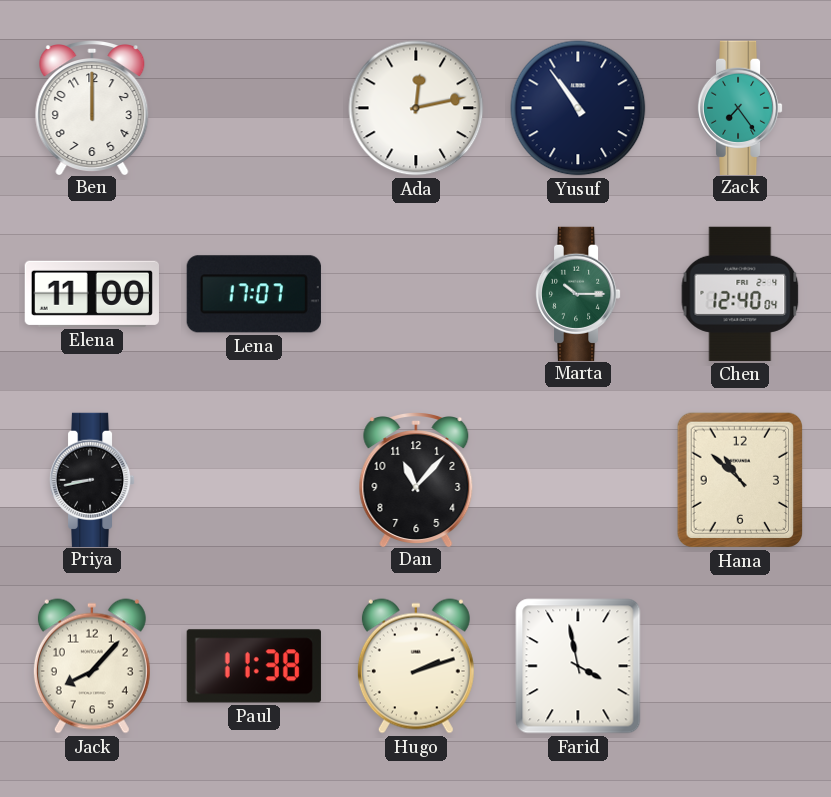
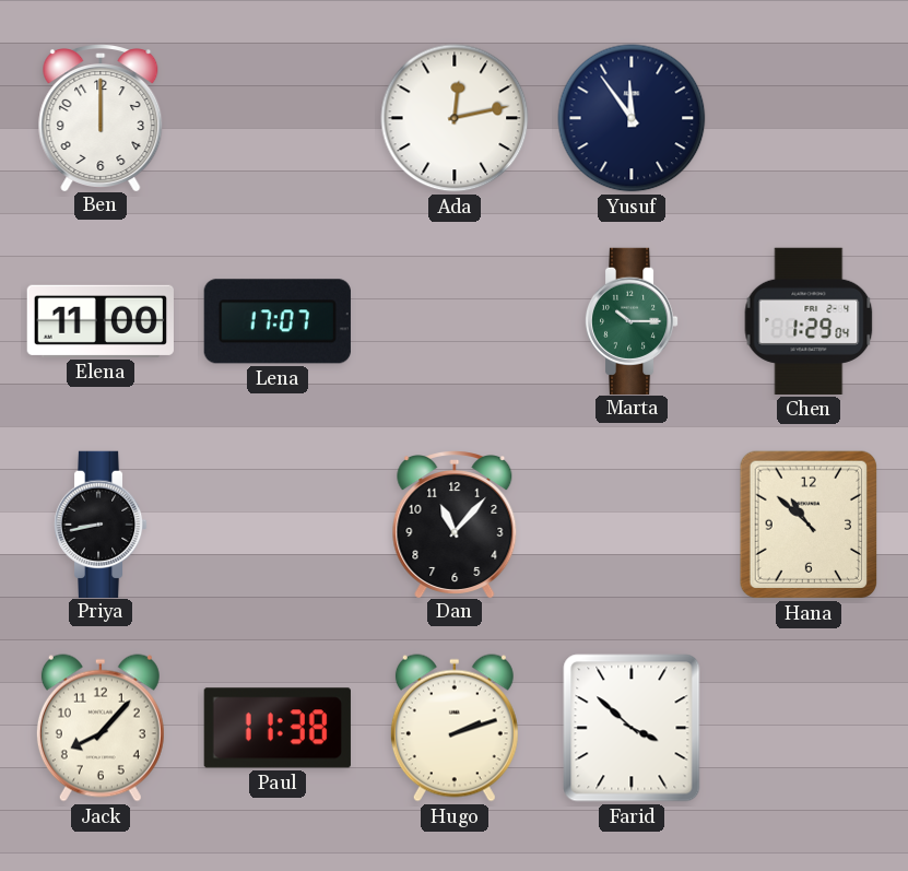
Yusuf: 10:54 -> 11:54 (632, 118)
Zack: 7:24 -> none (740, 107)
Chen: 12:40 -> 1:29 (809, 321)
Farid: 3:58 -> 3:52 (632, 728)
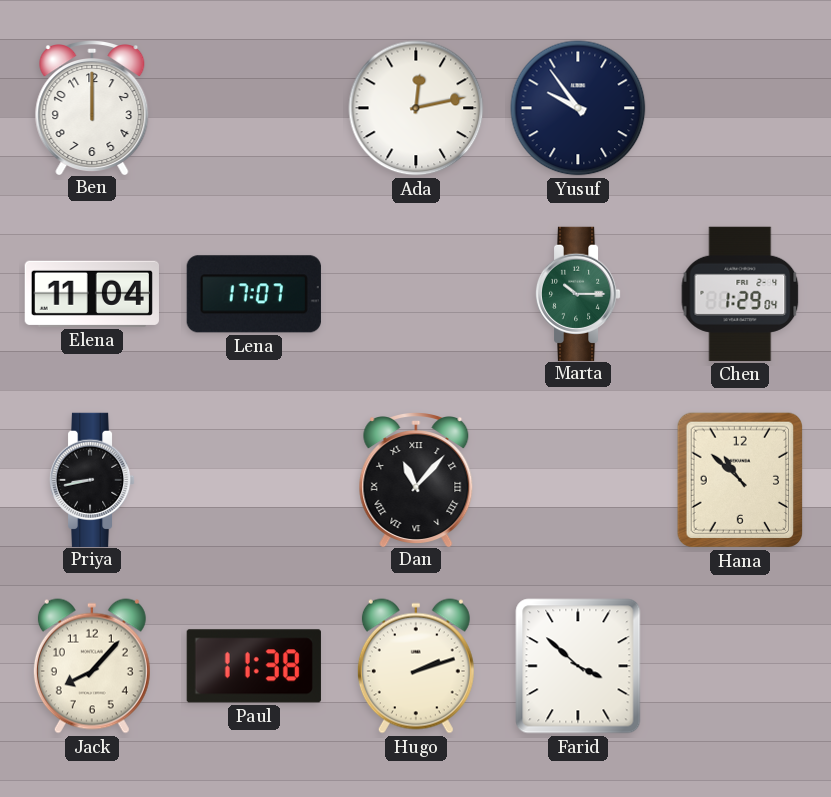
Yusuf: 11:54 -> 9:54 (578, 108)
Elena: 11:00 -> 11:04 (92, 294)
Dan numerals: Arabic -> Roman (416, 480)
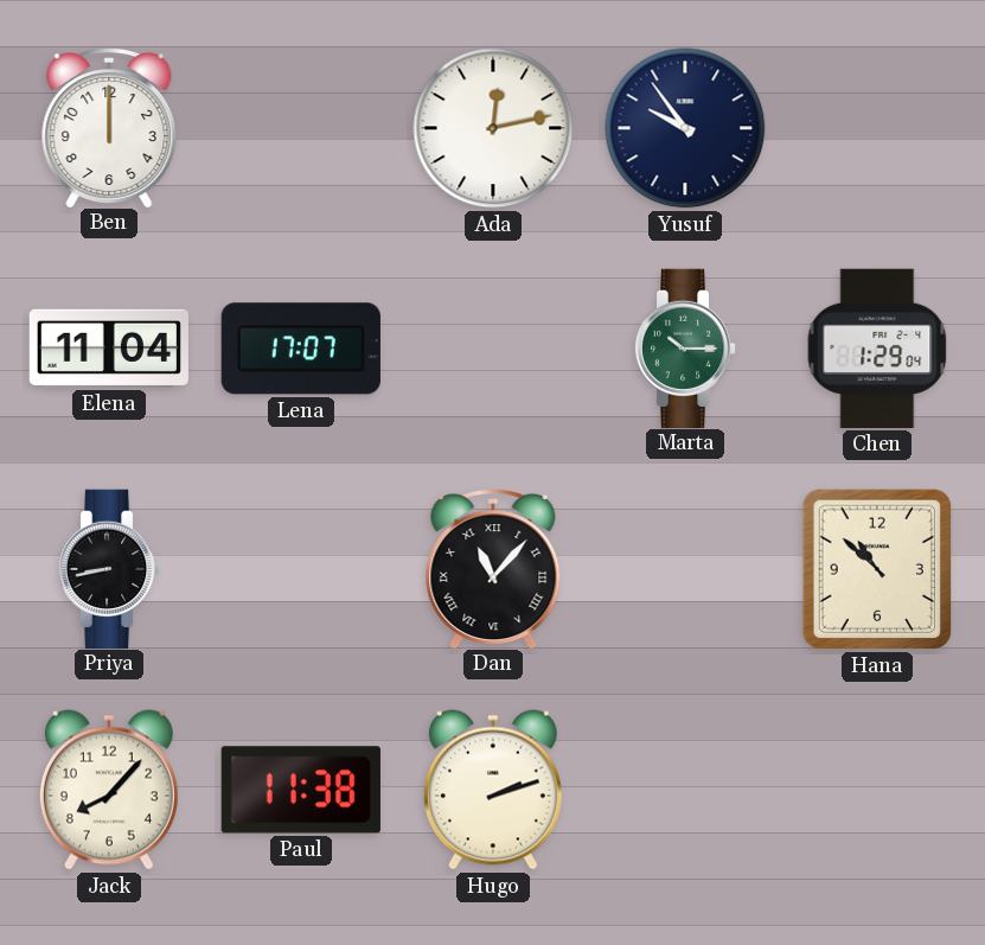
Farid: 3:52 -> none (578, 666)
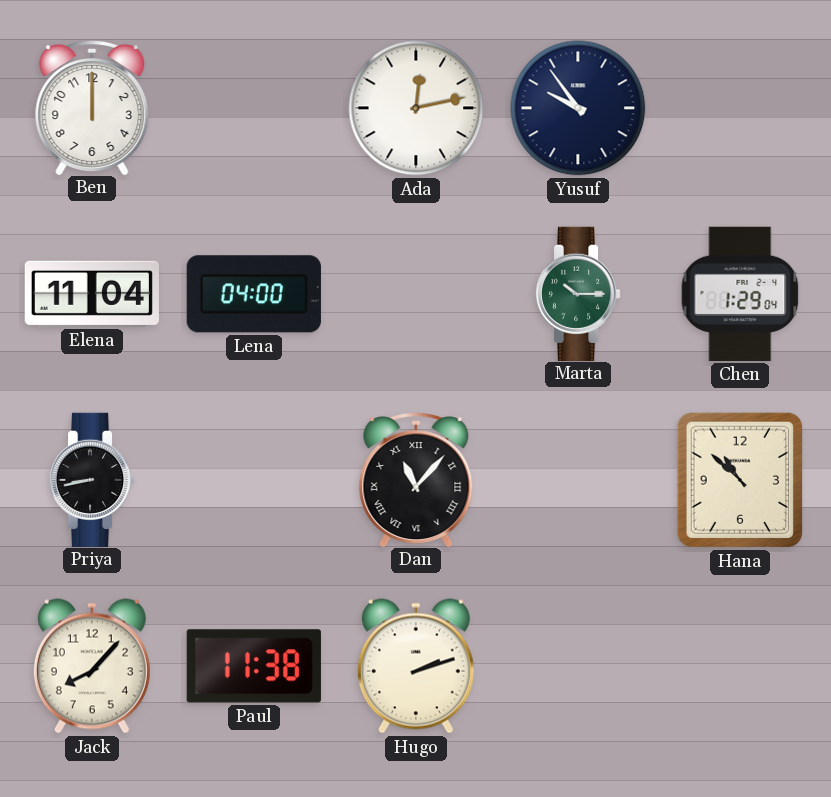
Lena: 17:07 -> 04:00 (254, 294)
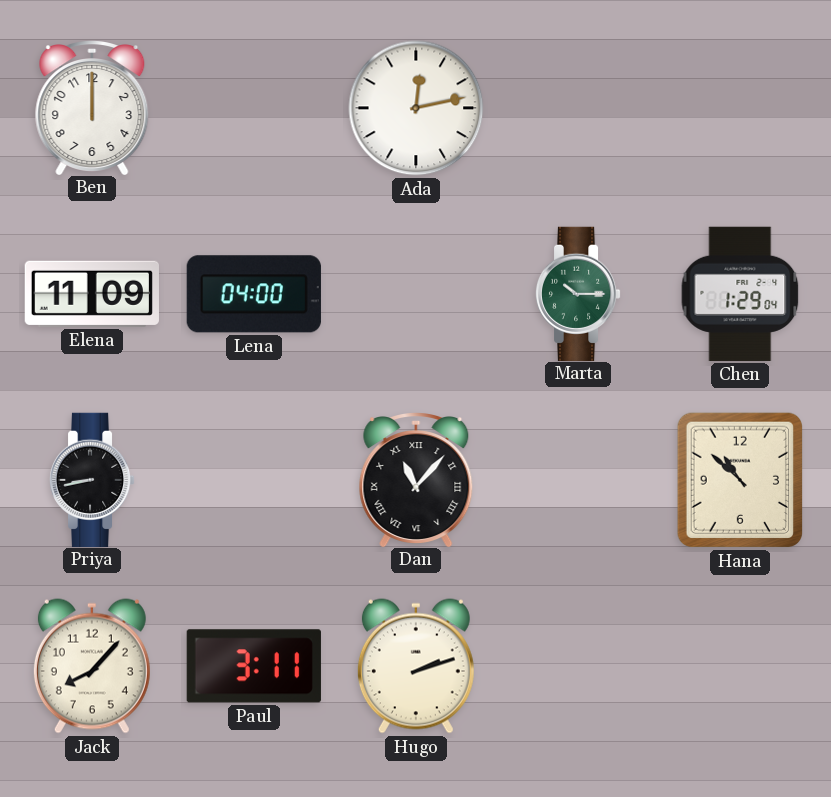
Yusuf: 9:54 -> none (578, 108)
Elena: 11:04 -> 11:09 (92, 294)
Paul: 11:38 -> 3:11 (254, 666)
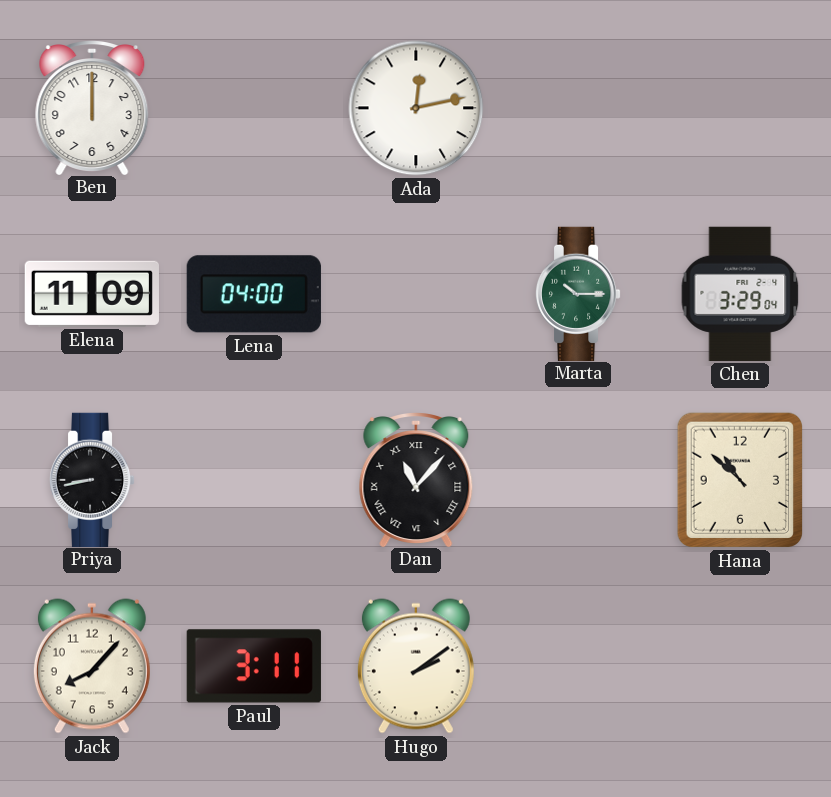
Chen: 1:29 -> 3:29 (740, 294)
Hugo: 2:12 -> 2:09 (416, 666)
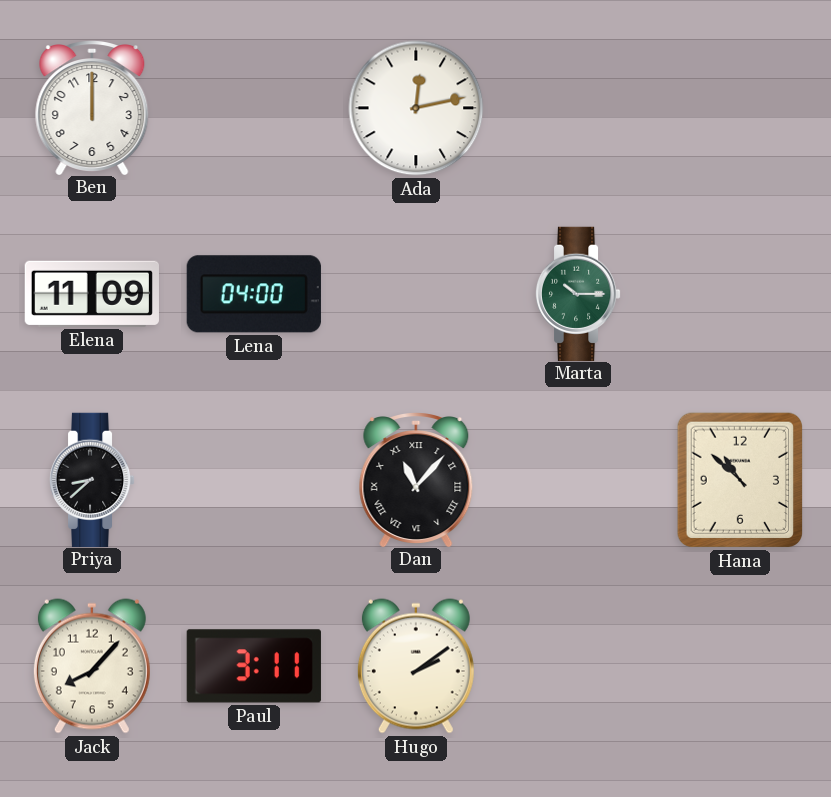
Chen: 3:29 -> none (740, 294)
Priya: 8:43 -> 8:38 (92, 479)
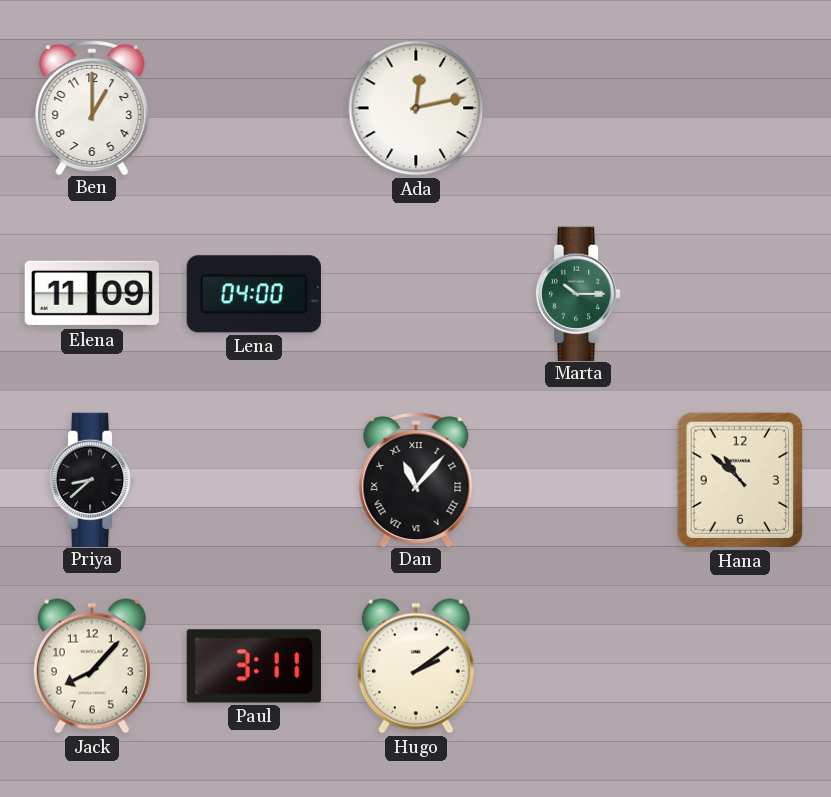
Ben: 12:00 -> 1:00 (92, 108)
